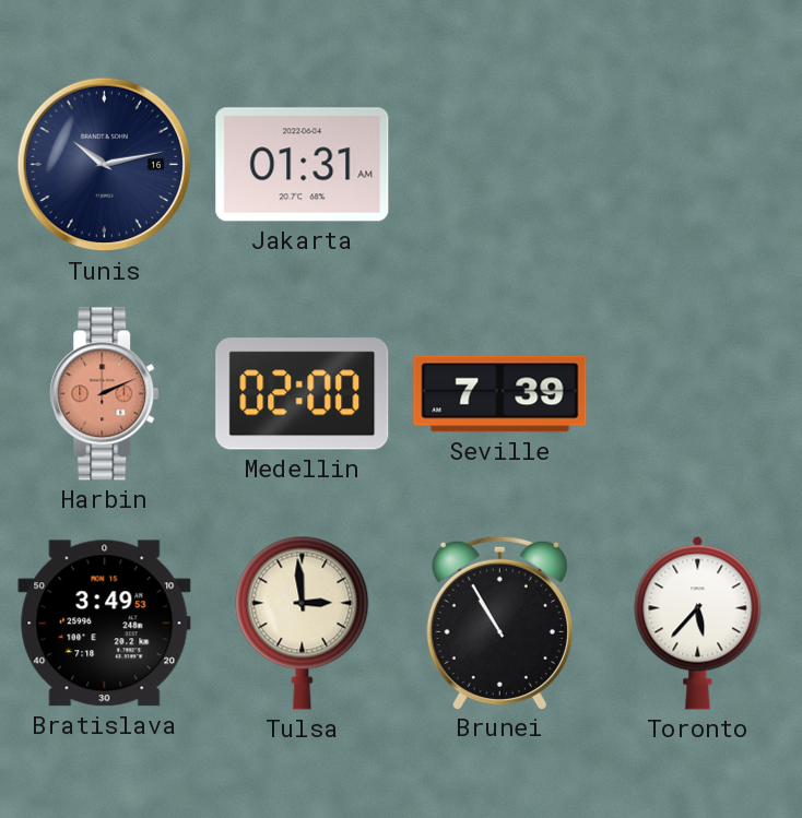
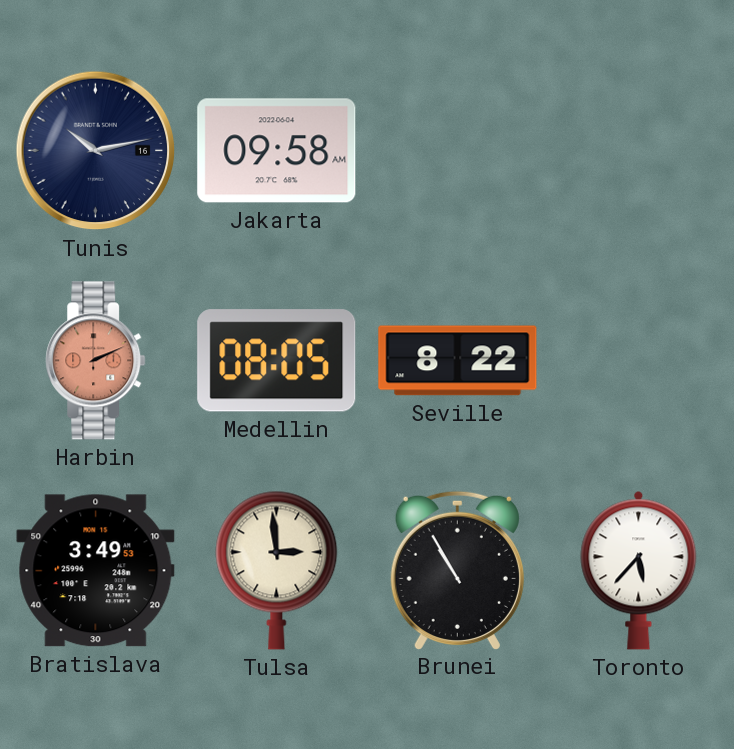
Jakarta: 01:31 -> 09:58 (277, 151)
Medellin: 02:00 -> 08:05 (277, 361)
Seville: 7:39 -> 8:22 (458, 361)
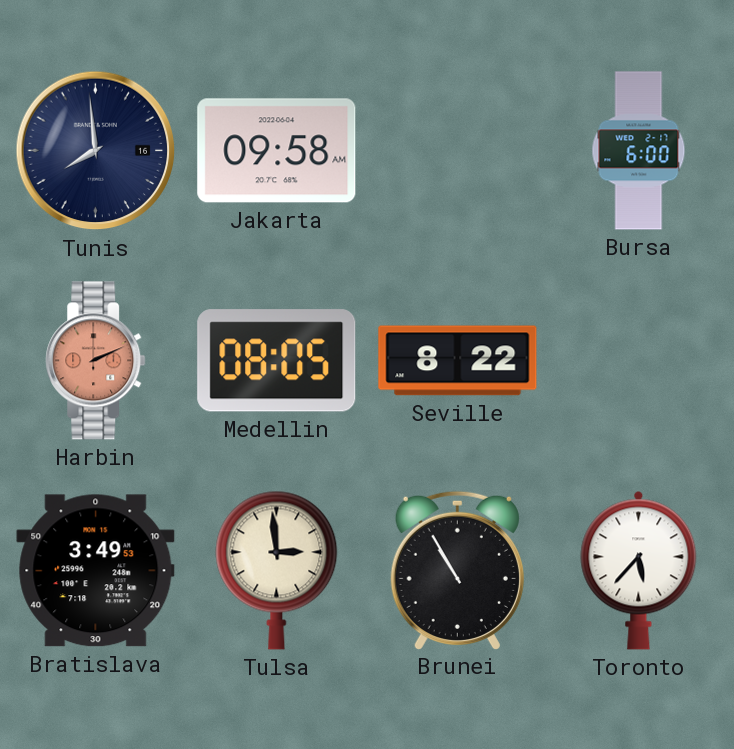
Tunis: 10:13 -> 7:59 (96, 151)
Bursa: none -> 6:00 (639, 151)
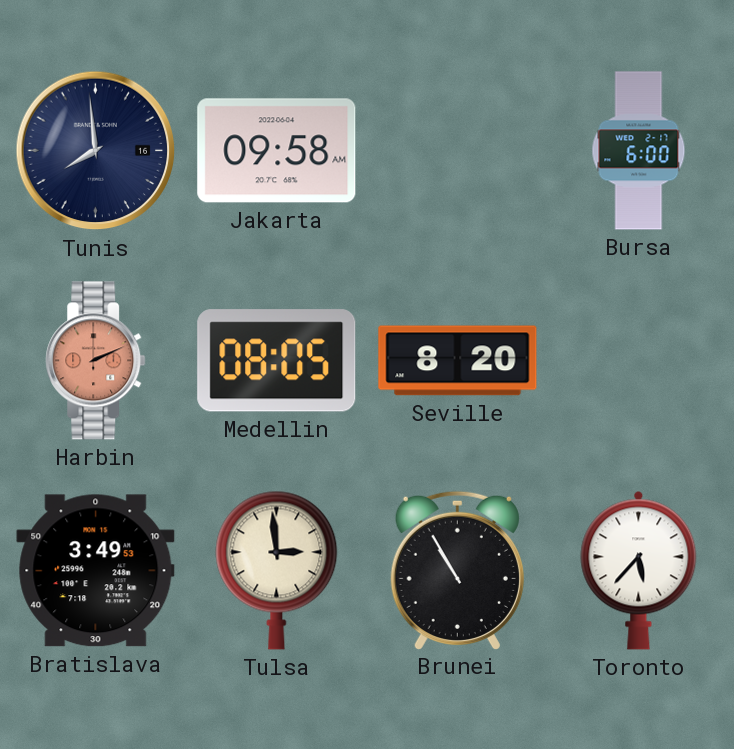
Seville: 8:22 -> 8:20 (458, 361)
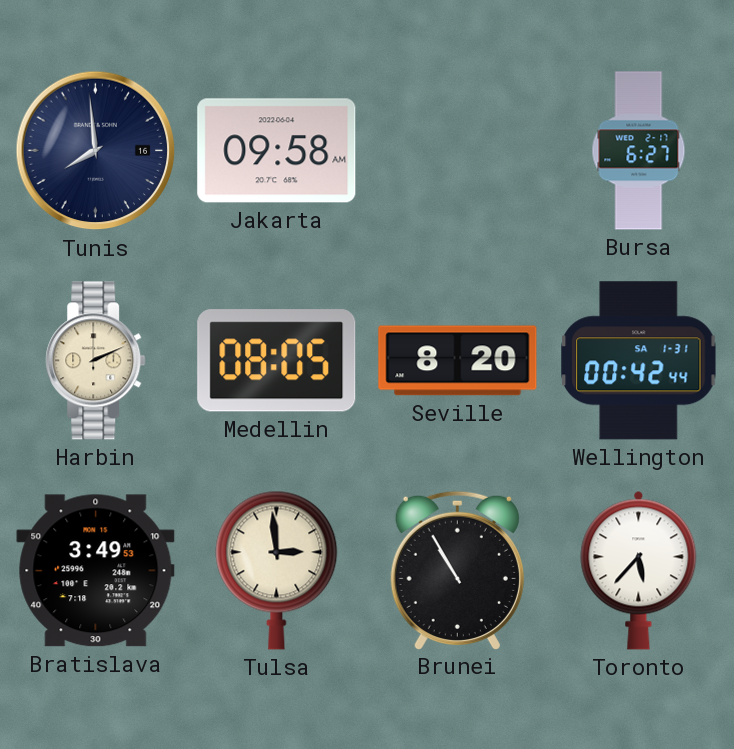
Bursa: 6:00 -> 6:27 (639, 151)
Harbin dial: salmon -> cream (96, 361)
Wellington: none -> 00:42 (639, 361)
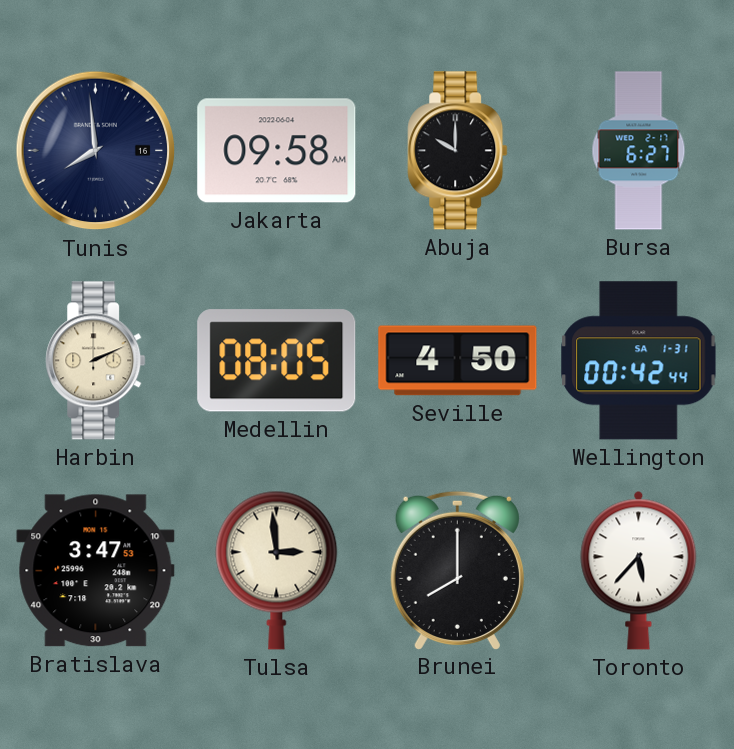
Abuja: none -> 10:00 (458, 151)
Seville: 8:20 -> 4:50 (458, 361)
Bratislava: 3:49 -> 3:47 (96, 571)
Brunei: 10:55 -> 8:00 (457, 570)
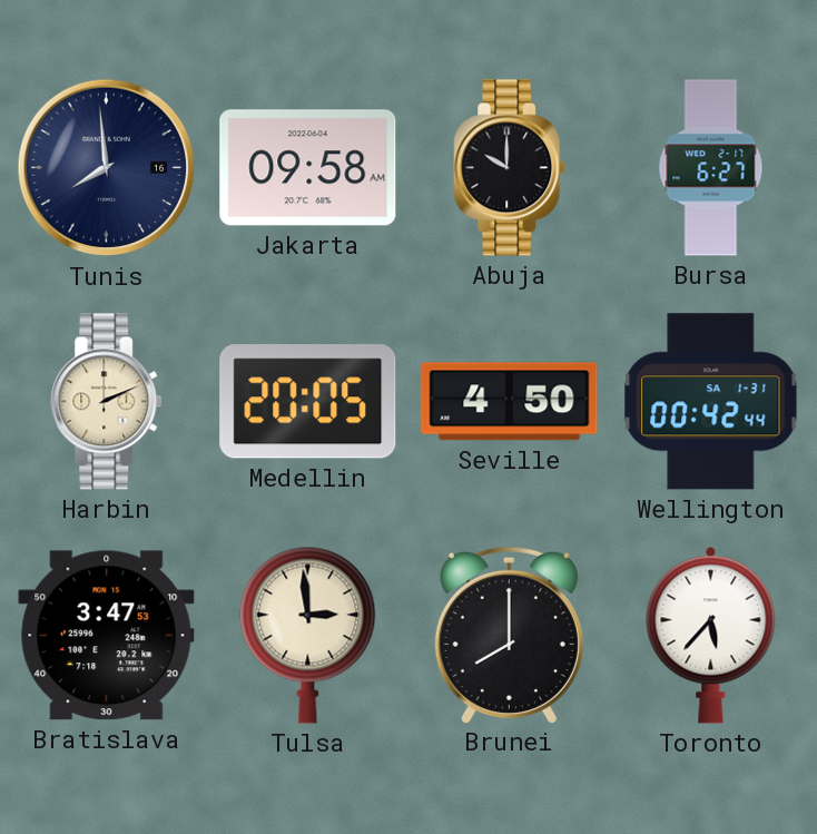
Medellin: 08:05 -> 20:05 (308, 402)
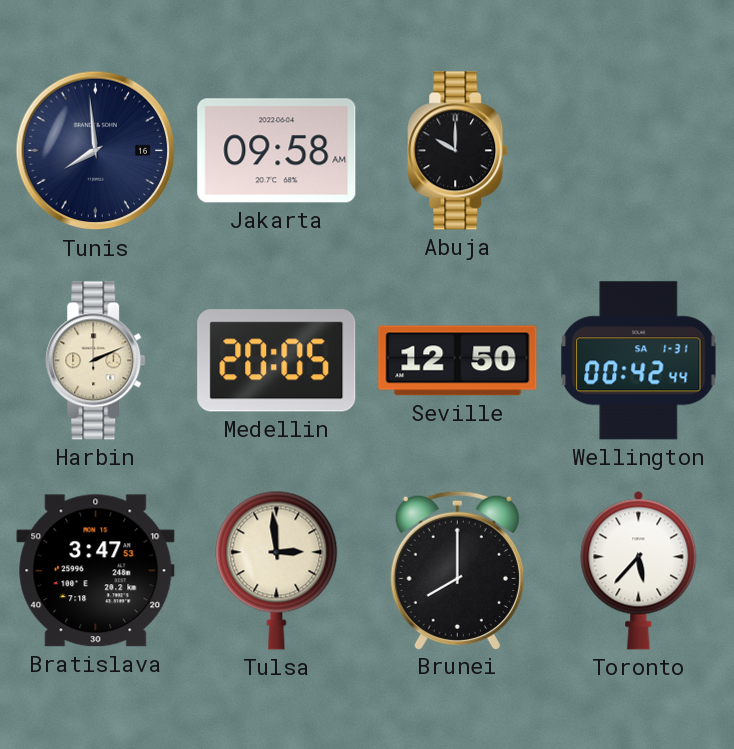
Bursa: 6:27 -> none (711, 168)
Seville: 4:50 -> 12:50 (458, 361)
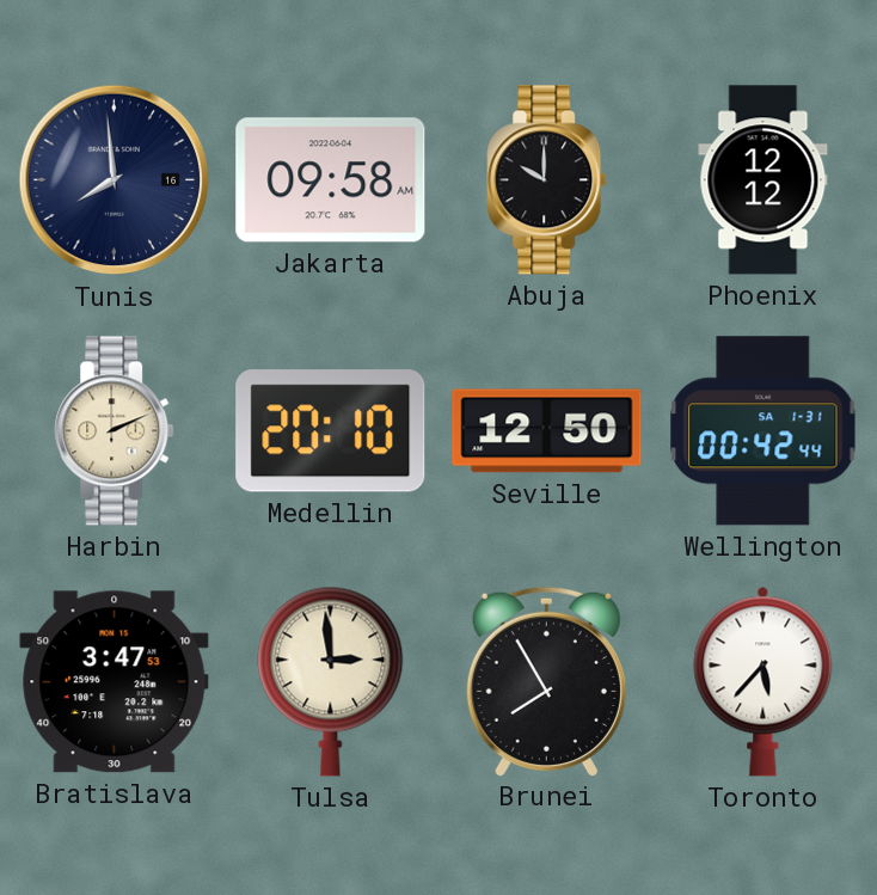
Phoenix: none -> 12:12 (763, 180)
Medellin: 20:05 -> 20:10 (331, 431)
Brunei: 8:00 -> 7:55 (546, 681)
